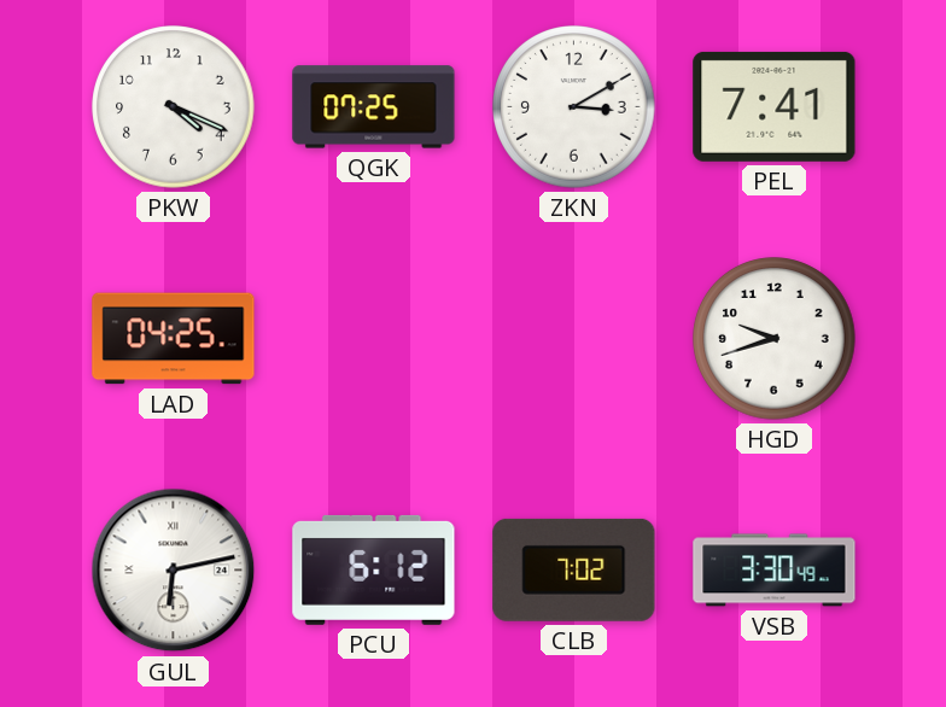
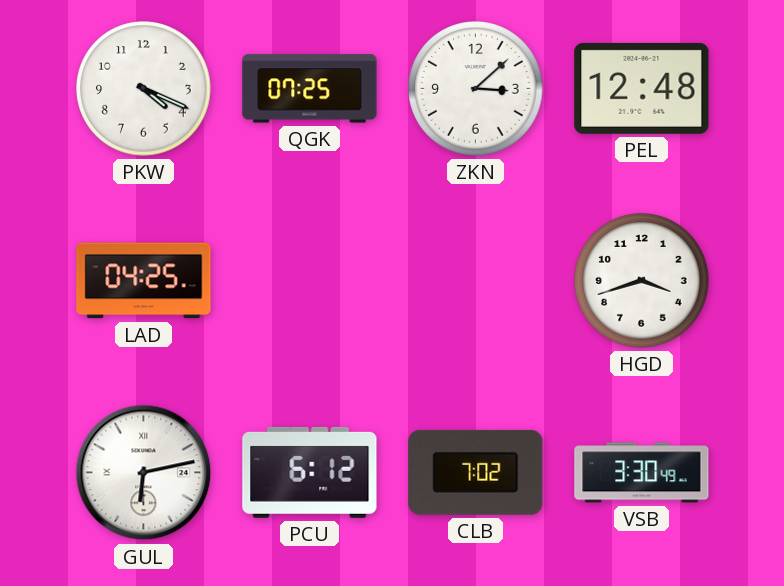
ZKN: 3:10 -> 3:08 (476, 89)
PEL: 7:41 -> 12:48 (642, 88)
HGD: 9:42 -> 3:42 (642, 281)
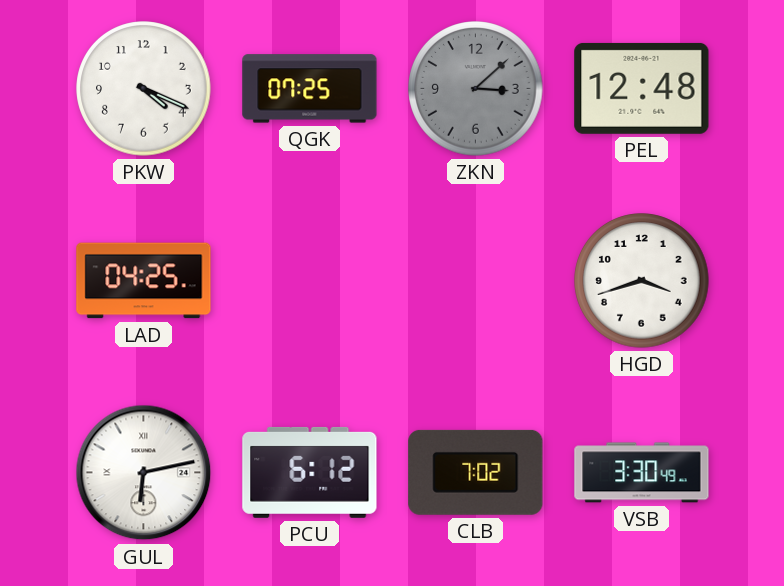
ZKN dial: white -> grey (476, 89)
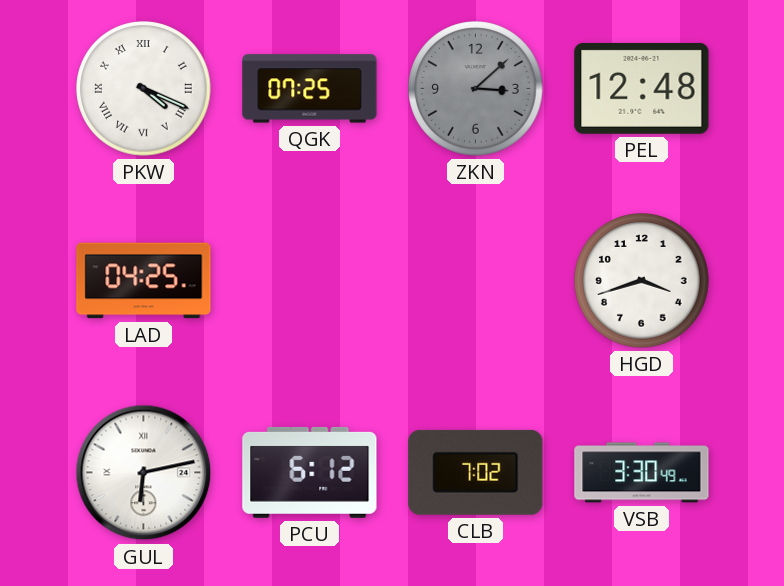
PKW numerals: Arabic -> Roman (144, 89)
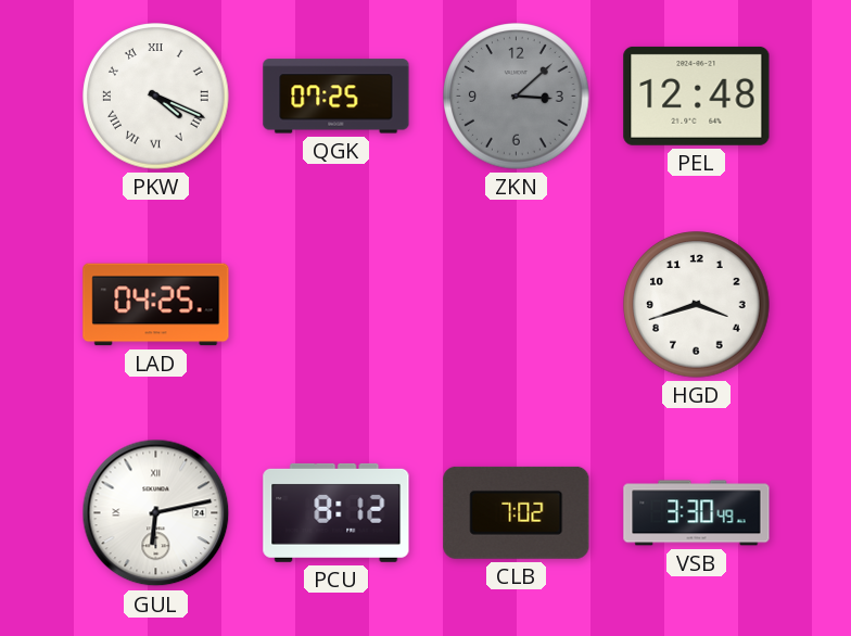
PCU: 6:12 -> 8:12 (336, 512)
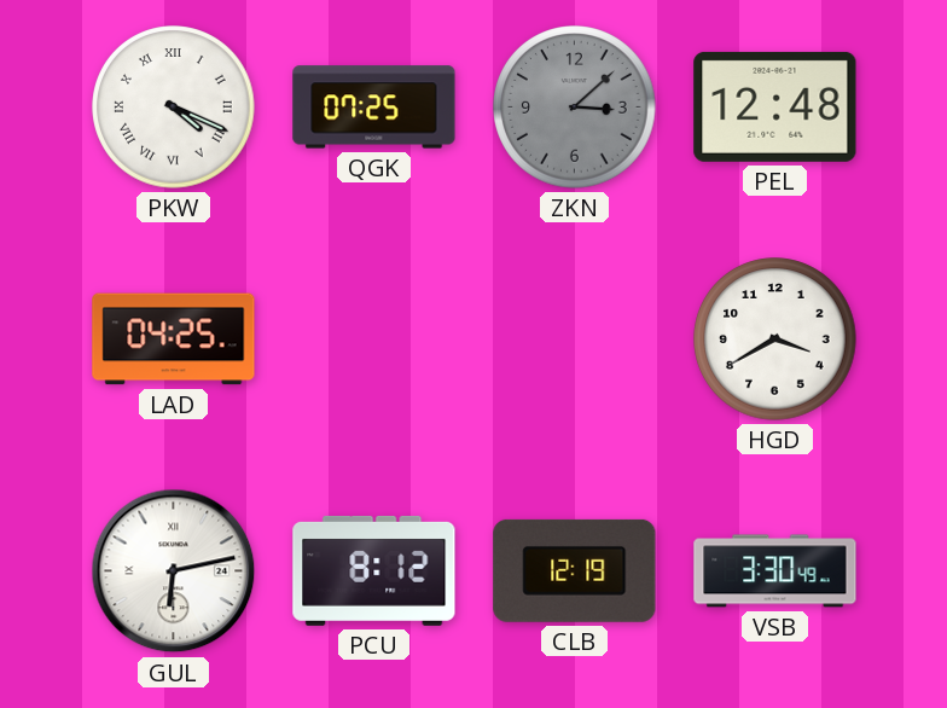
HGD: 3:42 -> 3:40 (775, 340)
CLB: 7:02 -> 12:19 (575, 570)
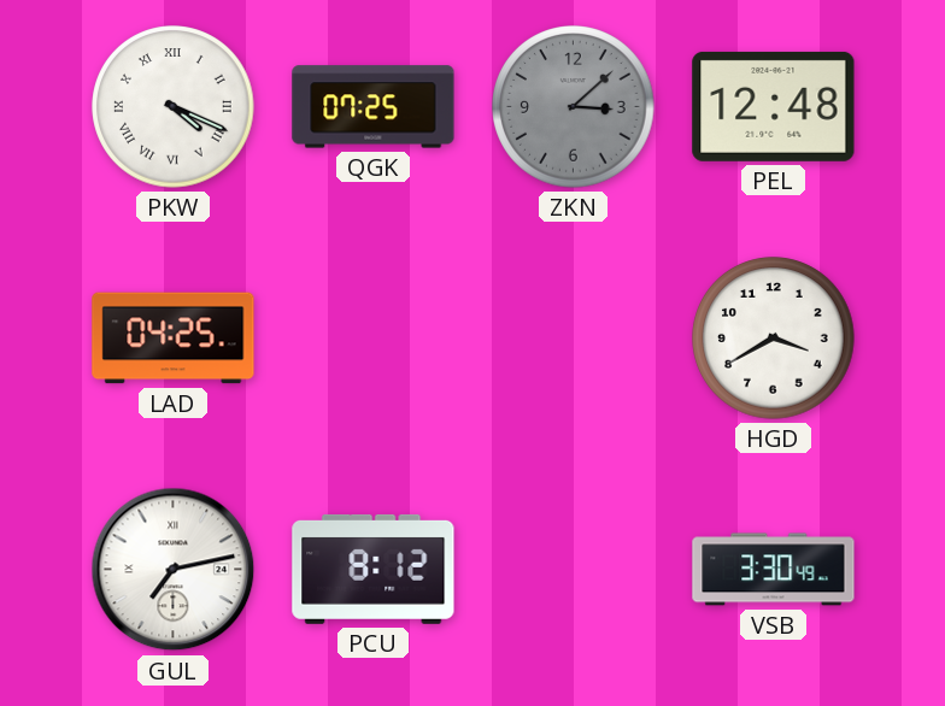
GUL: 6:13 -> 7:13 (174, 570)
CLB: 12:19 -> none (575, 570)
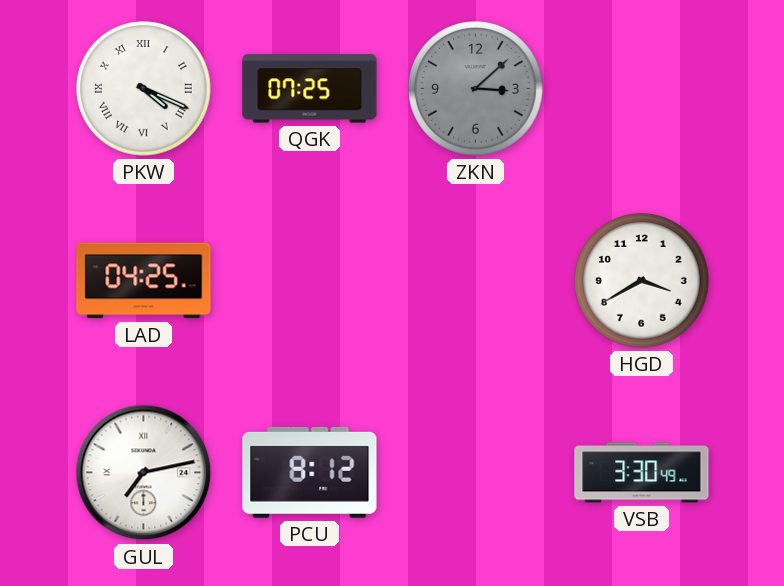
PEL: 12:48 -> none (774, 106)
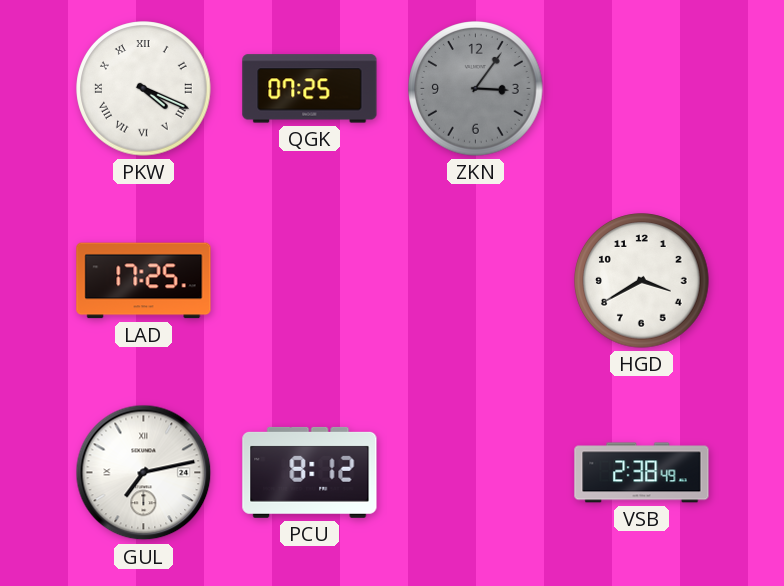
ZKN: 3:08 -> 3:06 (476, 89)
LAD: 04:25 -> 17:25 (144, 281)
VSB: 3:30 -> 2:38 (642, 473)
